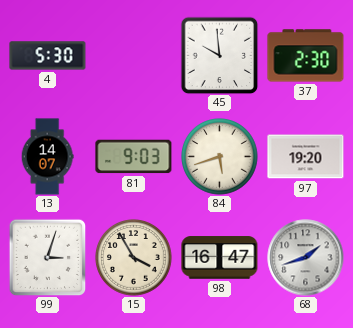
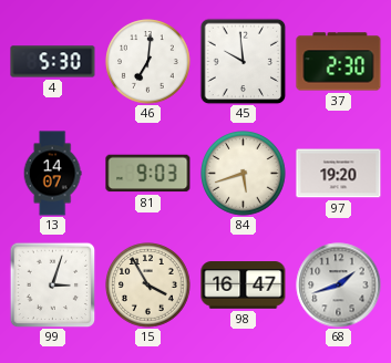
46: none -> 7:01 (148, 62)
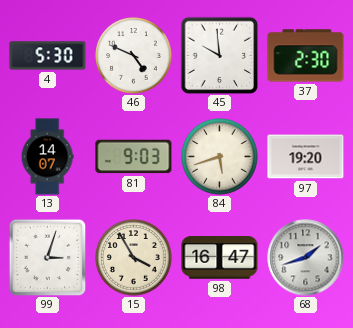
46: 7:01 -> 4:49 (134, 56)
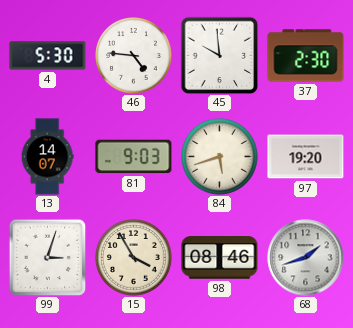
46: 4:49 -> 4:46 (134, 56)
98: 16:47 -> 08:46 (220, 258)
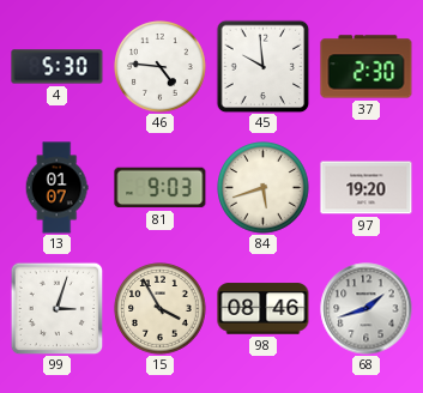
13: 14:07 -> 01:07 (56, 188)
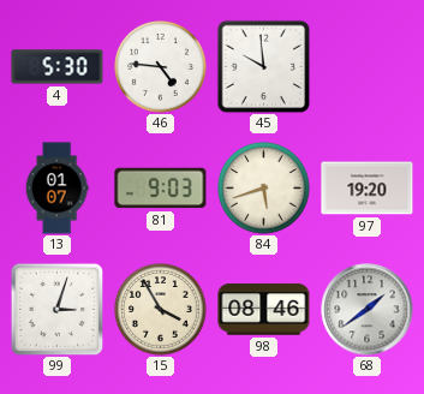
37: 2:30 -> none (367, 67)
68: 1:42 -> 1:39 (368, 310)
